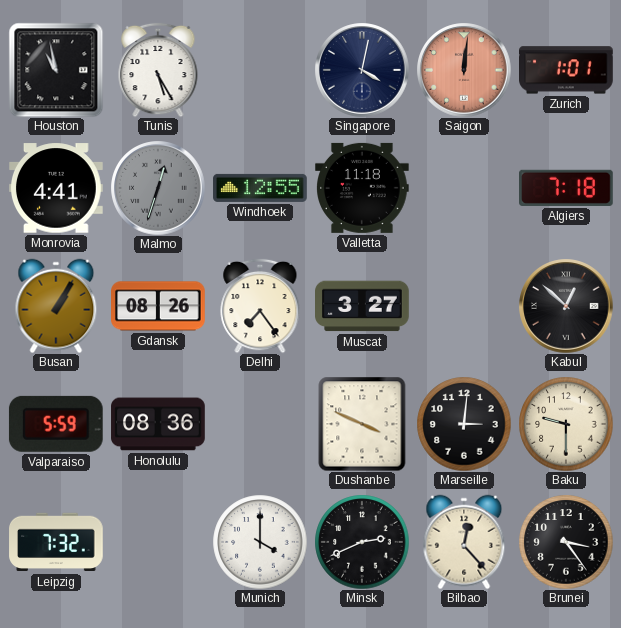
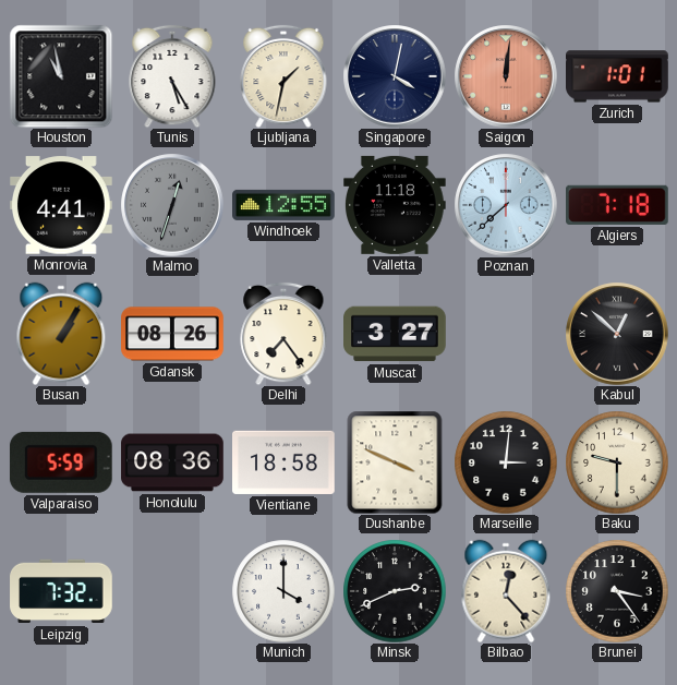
Ljubljana: none -> 1:32 (283, 76)
Poznan: none -> 7:38 (506, 205)
Vientiane: none -> 18:58 (285, 462)
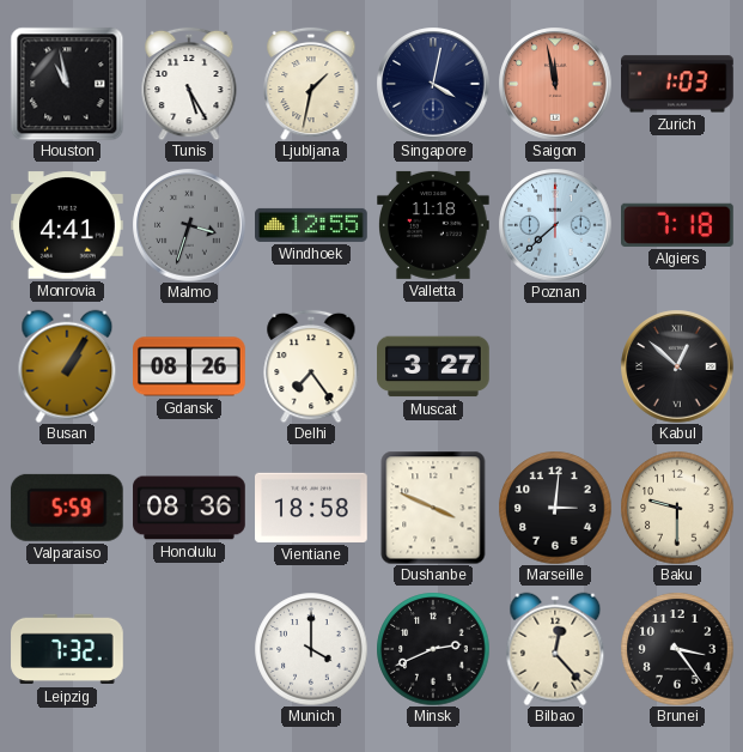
Saigon: 12:01 -> 11:58 (555, 84)
Zurich: 1:01 -> 1:03 (678, 84)
Malmo: 12:33 -> 3:33 (189, 225)
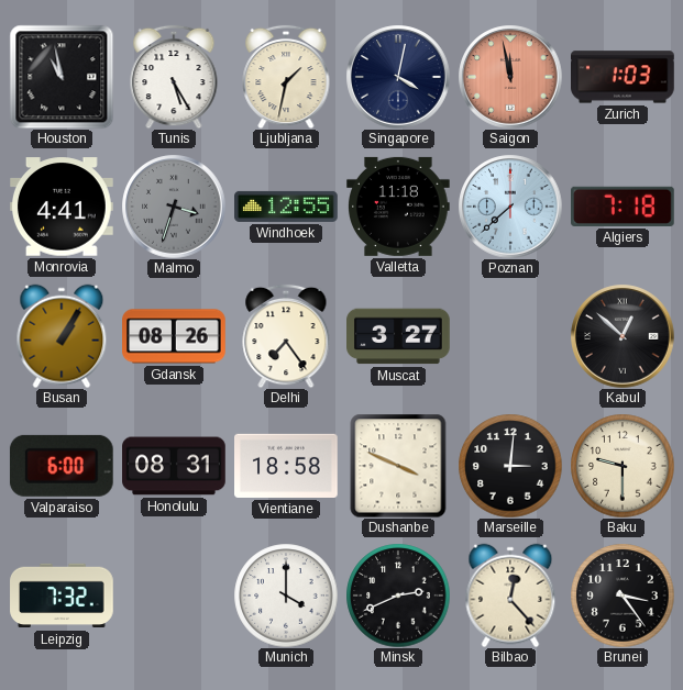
Valparaiso: 5:59 -> 6:00 (62, 466)
Honolulu: 08:36 -> 08:31 (174, 466)
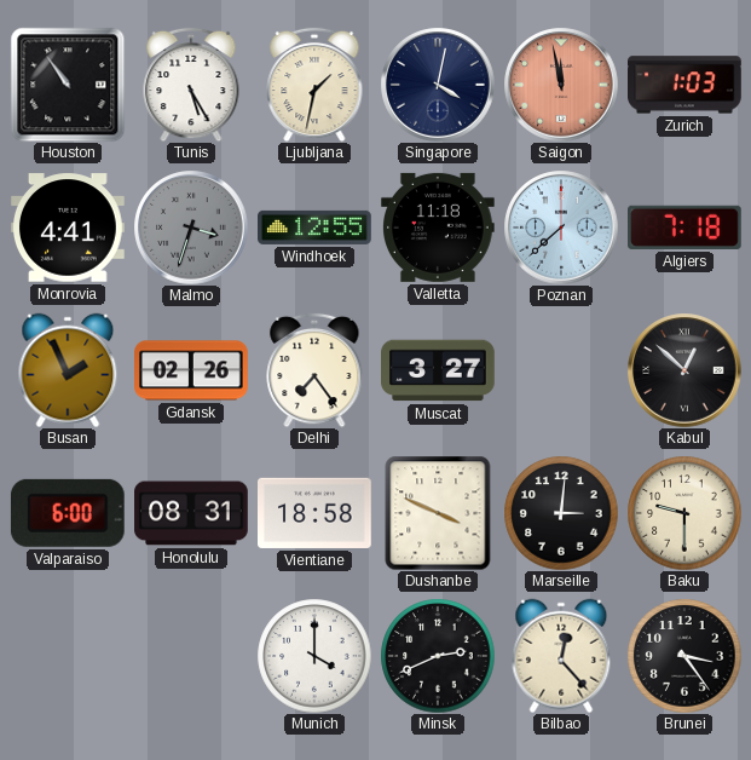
Houston: 10:58 -> 10:54 (68, 85)
Busan: 1:05 -> 1:56 (68, 370)
Gdansk: 08:26 -> 02:26 (192, 370)
Leipzig: 7:32 -> none (62, 596)
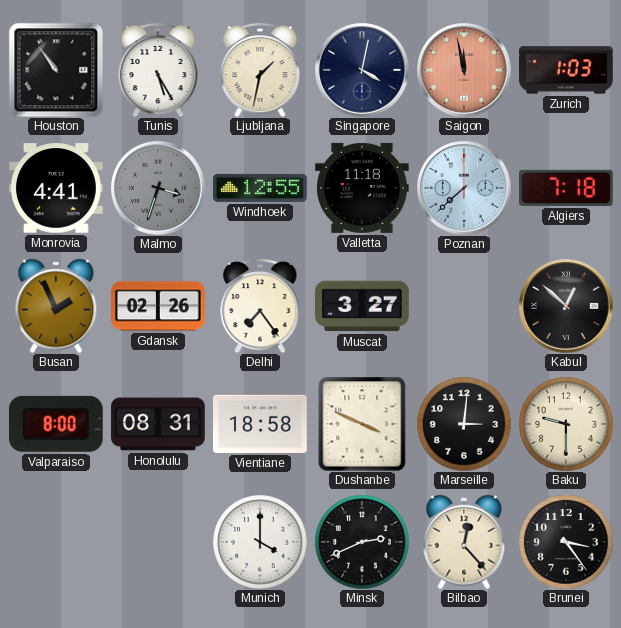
Valparaiso: 6:00 -> 8:00 (56, 424)
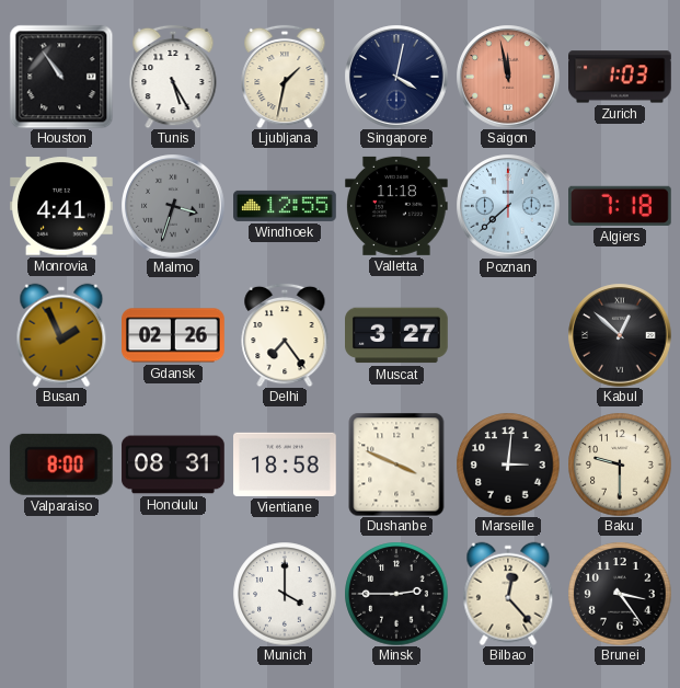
Minsk: 2:41 -> 2:45 (396, 594)
